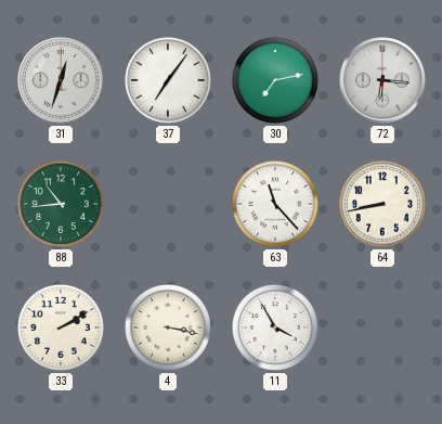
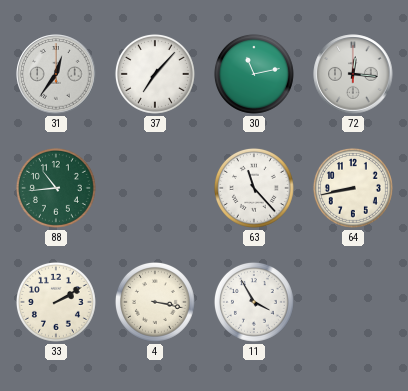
31: 12:33 -> 12:36 (56, 74)
37: 7:06 -> 7:07 (155, 74)
30: 7:13 -> 11:13 (254, 74)
72: 6:16 -> 12:16 (353, 74)
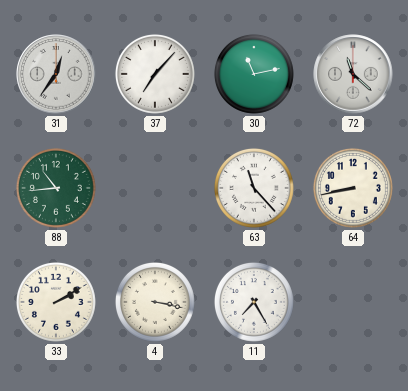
72: 12:16 -> 11:22 (353, 74)
11: 3:55 -> 7:25 (254, 302)
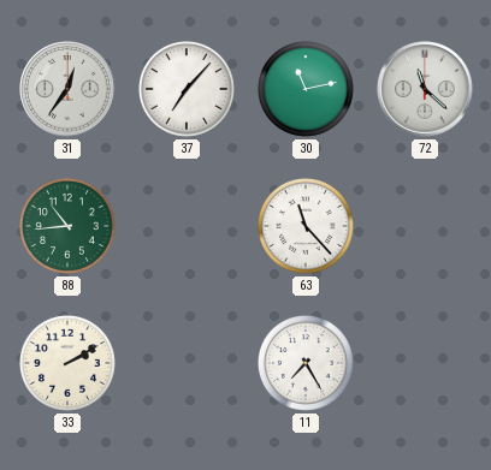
64: 8:43 -> none (353, 188)
4: 3:17 -> none (155, 302)
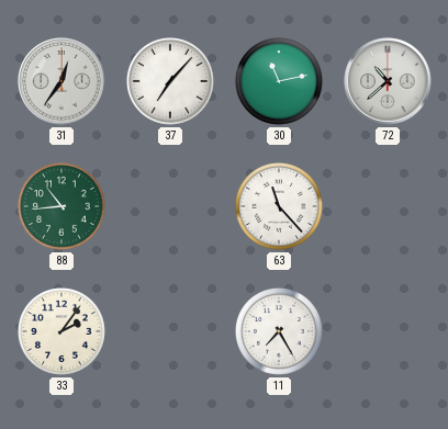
72: 11:22 -> 10:38 (388, 81)
33: 2:10 -> 2:06 (61, 331)
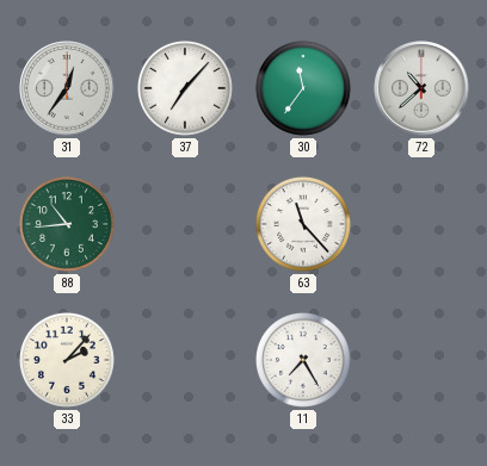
30: 11:13 -> 11:36 (303, 88)
33: 2:06 -> 2:07 (67, 360)
